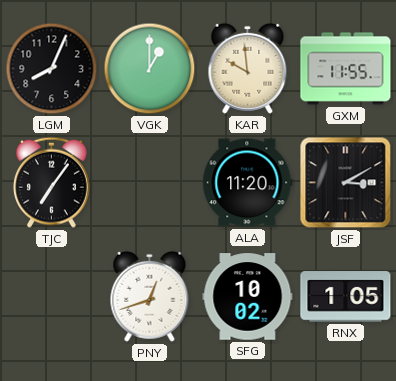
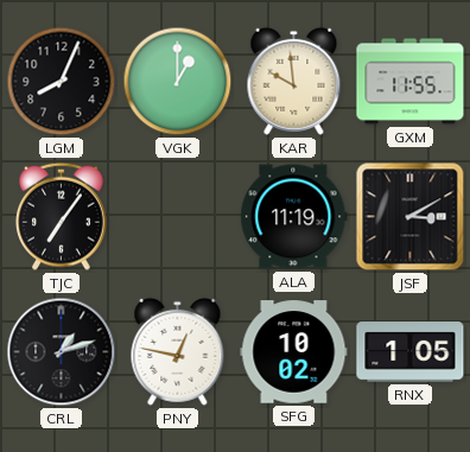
ALA: 11:20 -> 11:19 (294, 217)
CRL: none -> 1:12 (62, 352)
PNY: 12:42 -> 12:47 (178, 351)
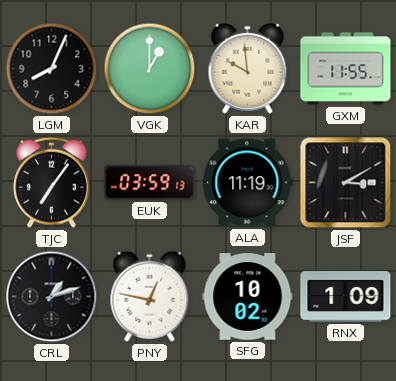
EUK: none -> 03:59 (150, 183)
RNX: 1:05 -> 1:09 (346, 297)
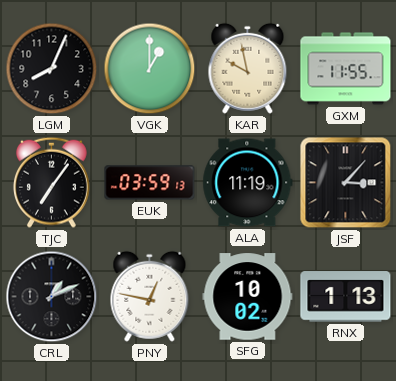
KAR: 9:59 -> 9:58 (248, 68)
JSF: 3:10 -> 3:07 (346, 183)
CRL: 1:12 -> 1:11 (52, 297)
RNX: 1:09 -> 1:13 (346, 297)
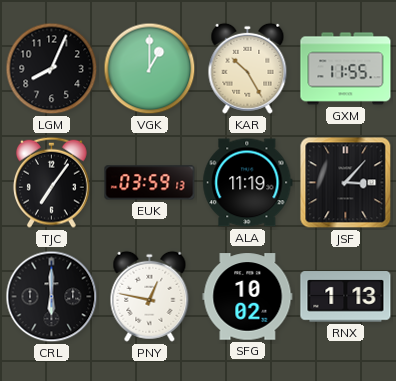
KAR: 9:58 -> 10:25 (248, 68)
CRL: 1:11 -> 6:00 (52, 297)
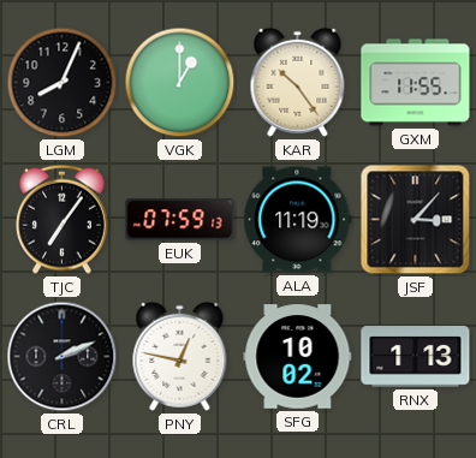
KAR: 10:25 -> 10:24 (298, 82)
EUK: 03:59 -> 07:59 (180, 220)
CRL: 6:00 -> 2:11 (63, 357)
